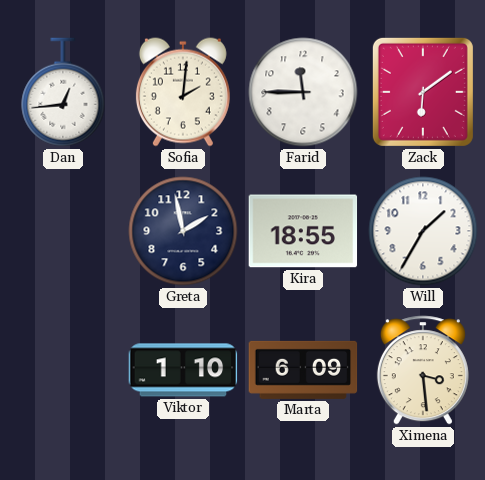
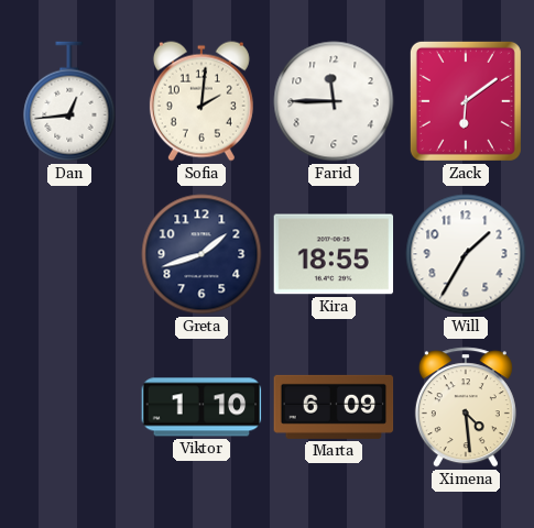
Greta: 1:58 -> 1:42 (201, 254)
Ximena: 3:29 -> 4:29 (466, 407)
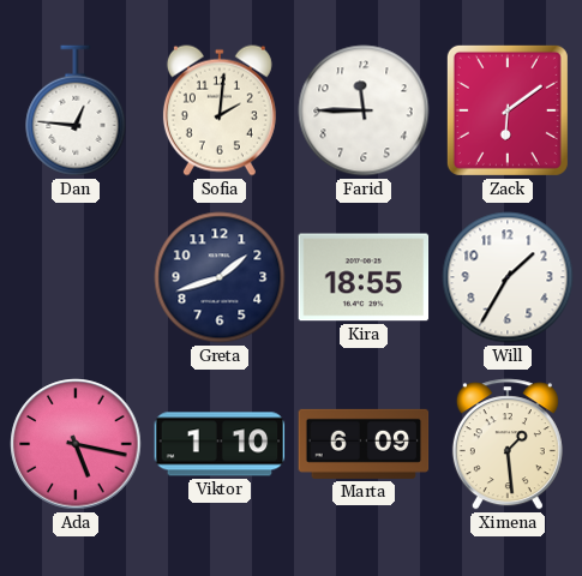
Dan: 12:44 -> 12:46 (76, 110)
Ada: none -> 5:17 (76, 444)
Ximena: 4:29 -> 1:29 (508, 444)
